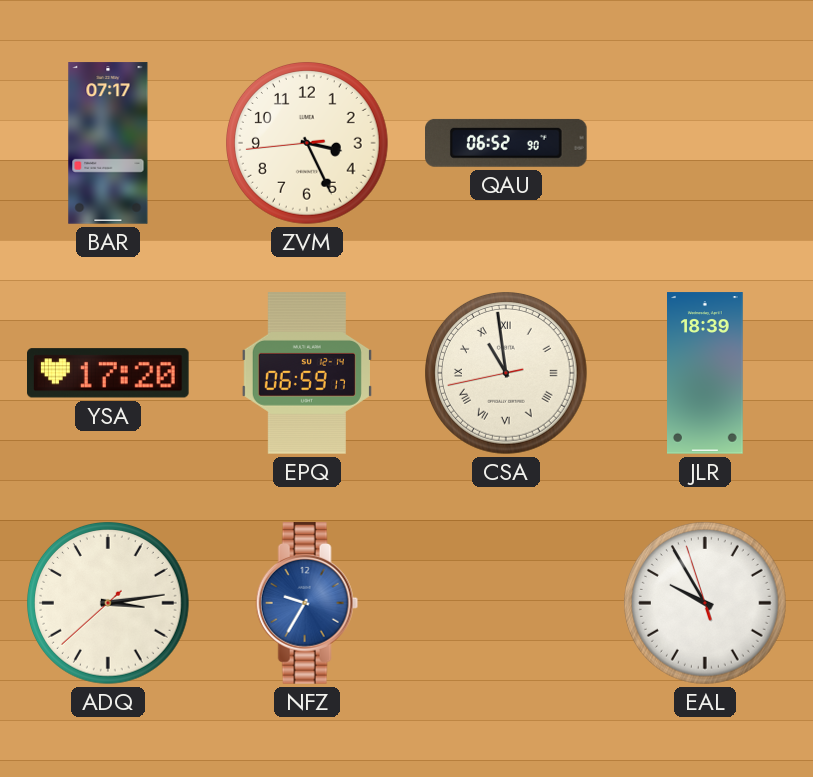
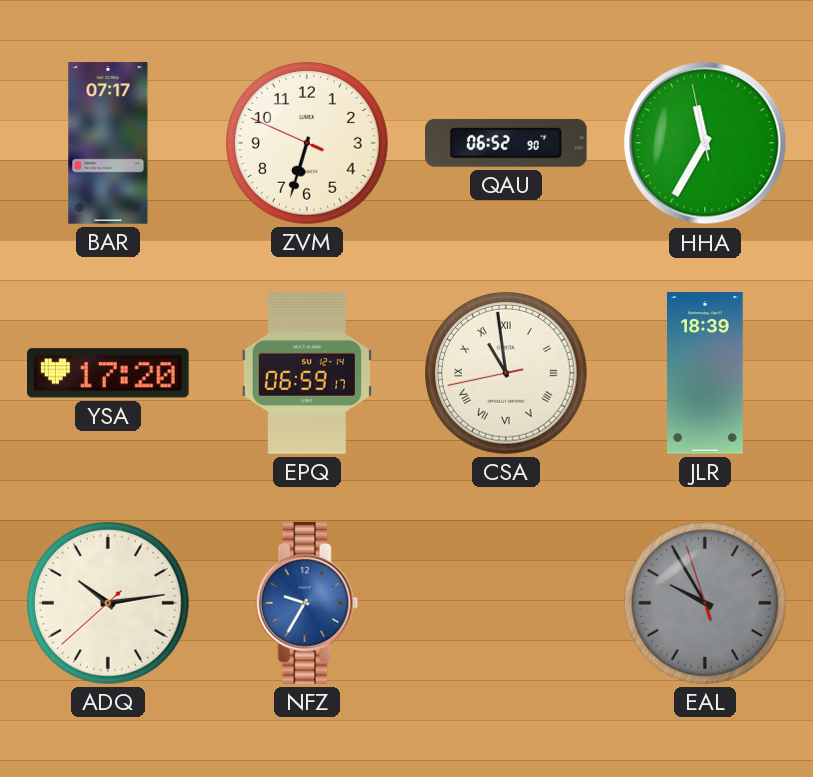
ZVM: 3:25 -> 6:32 (308, 144)
HHA: none -> 11:34 (705, 143)
ADQ: 3:13 -> 10:13 (109, 604)
EAL dial: white -> grey (706, 604)
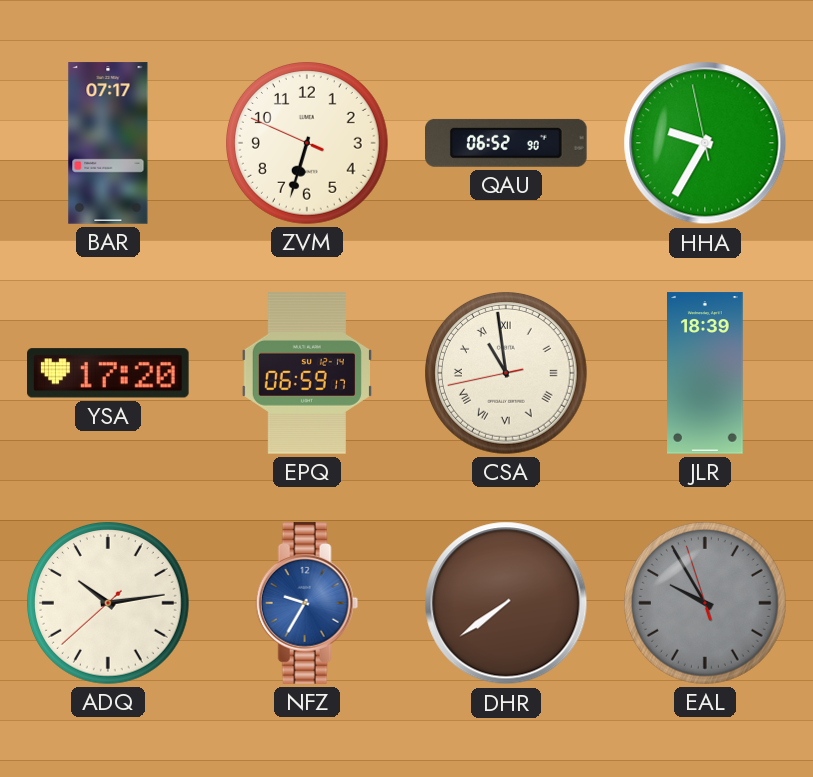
HHA: 11:34 -> 9:34 (705, 143)
DHR: none -> 7:39 (506, 603)
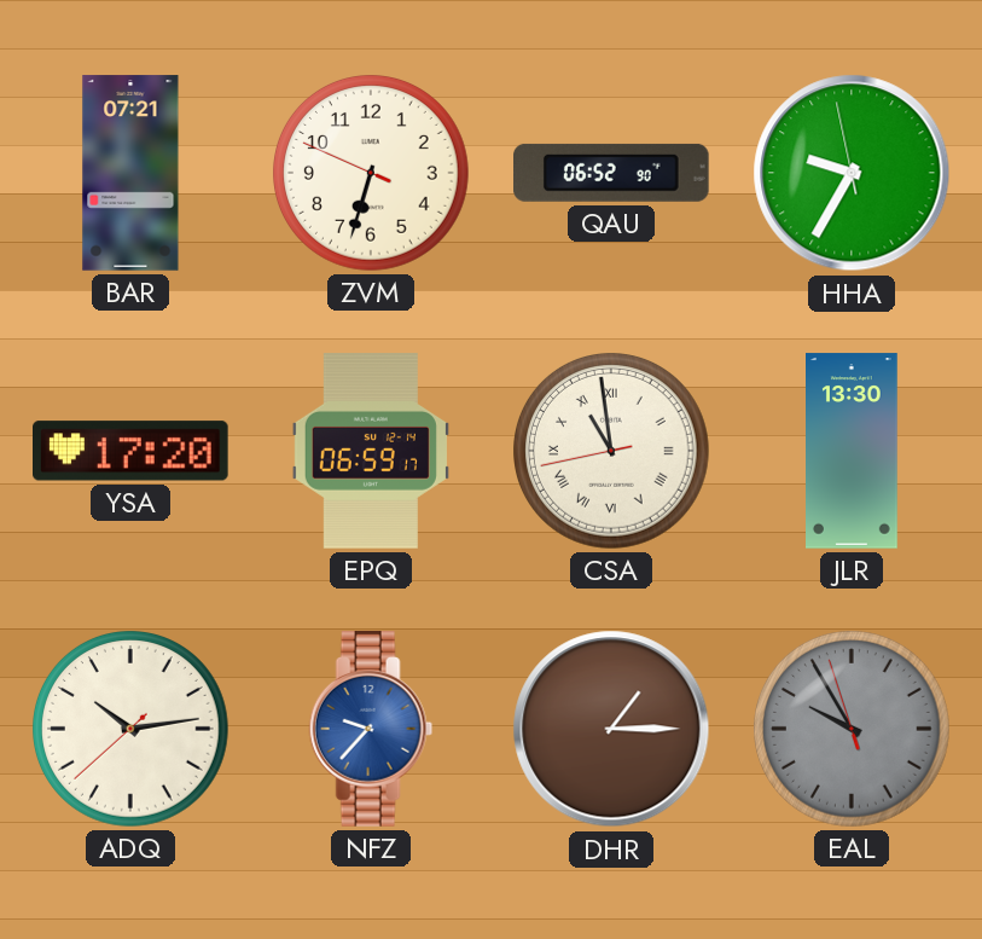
BAR: 07:17 -> 07:21 (130, 173)
JLR: 18:39 -> 13:30 (853, 451)
NFZ: 9:35 -> 9:37 (371, 729)
DHR: 7:39 -> 1:15 (611, 729)
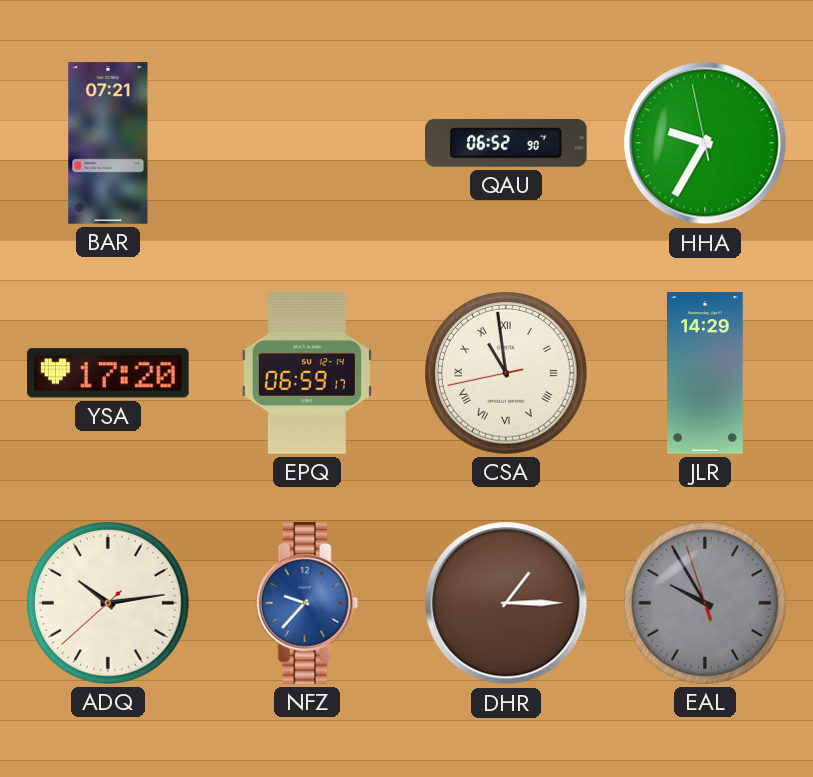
ZVM: 6:32 -> none (372, 174)
JLR: 13:30 -> 14:29 (706, 373)
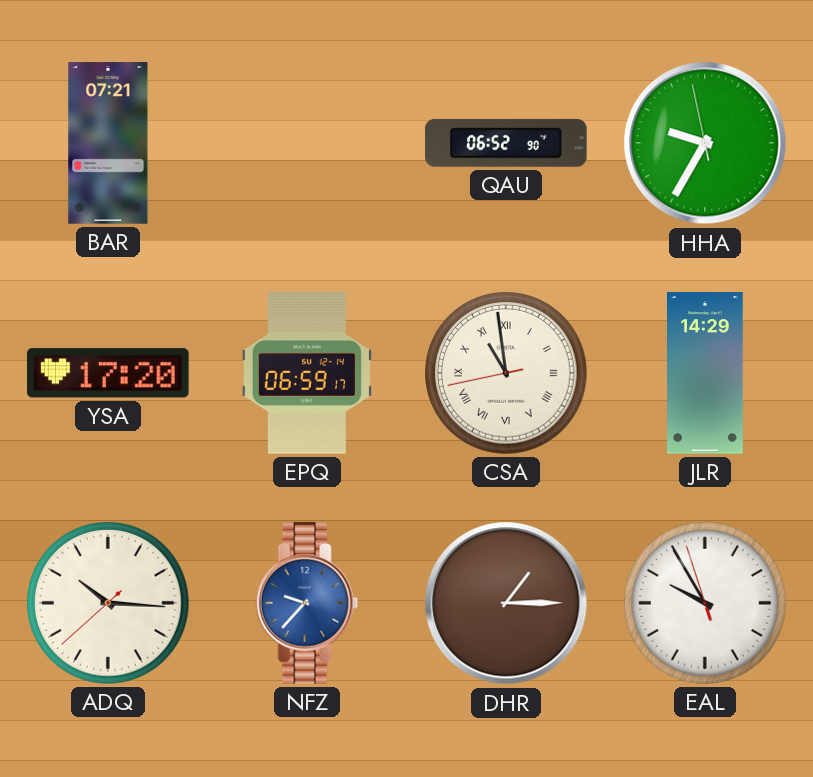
ADQ: 10:13 -> 10:15 (109, 604)
EAL dial: grey -> white (706, 604)
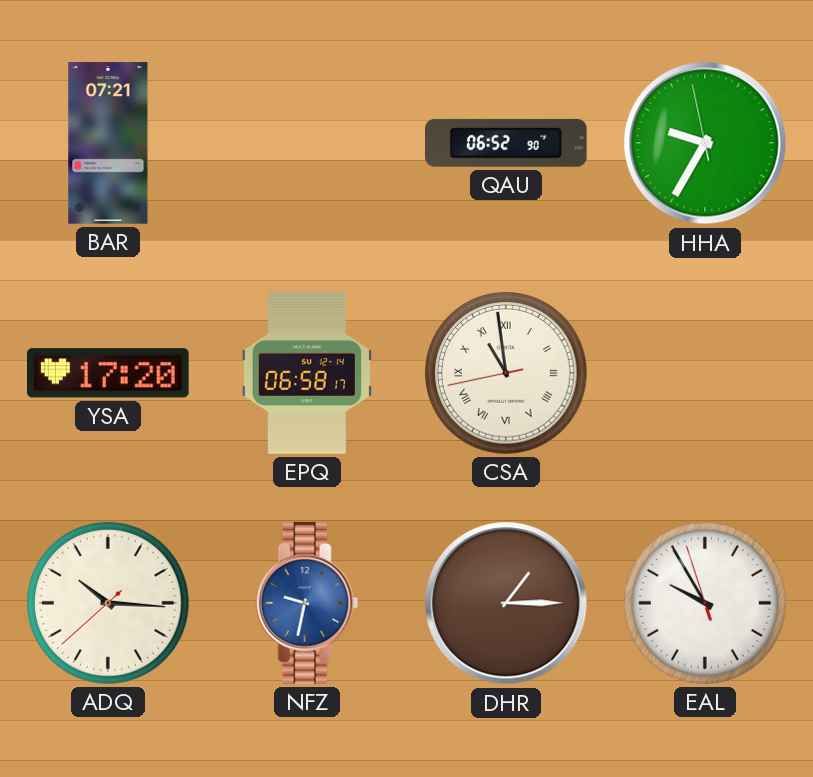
EPQ: 06:59 -> 06:58 (307, 373)
JLR: 14:29 -> none (706, 373)
NFZ: 9:37 -> 9:32 (307, 603)
